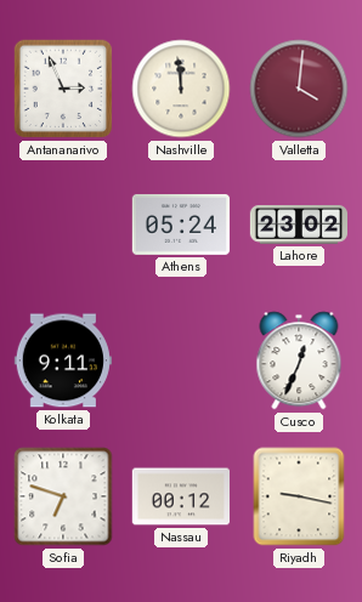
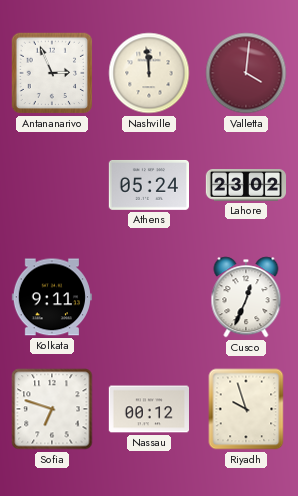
Riyadh: 9:17 -> 9:57 (246, 409)
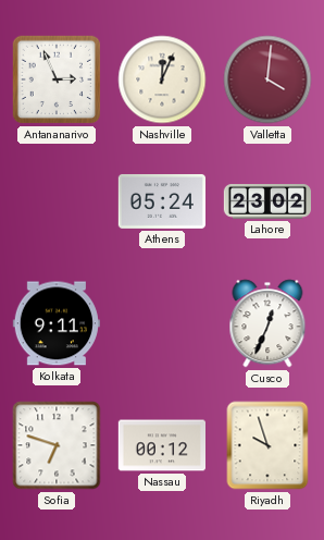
Nashville: 11:59 -> 12:04 (162, 79)
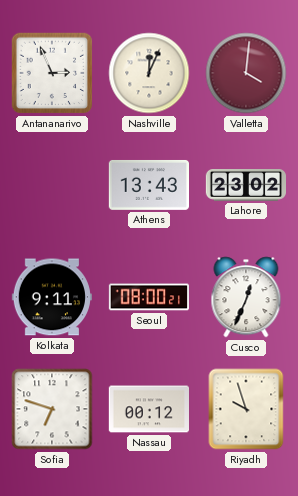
Athens: 05:24 -> 13:43 (148, 185)
Seoul: none -> 08:00 (148, 297)
